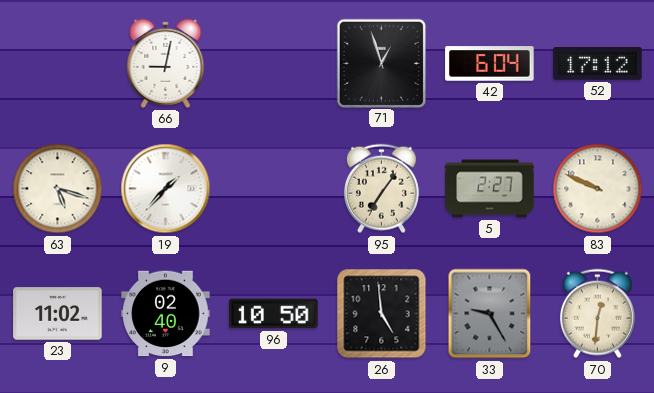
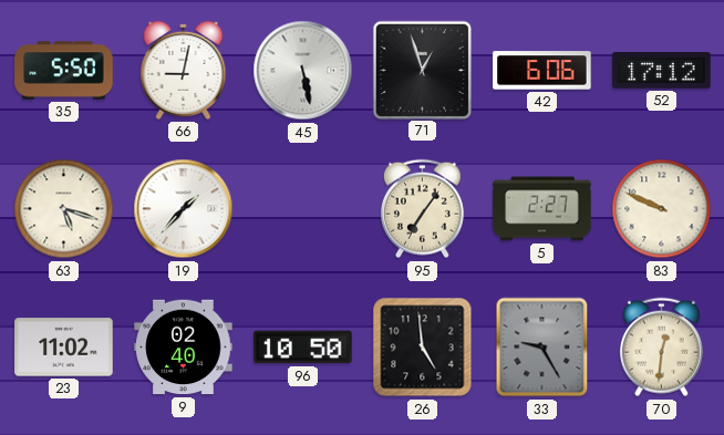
35: none -> 5:50 (64, 71)
45: none -> 5:28 (303, 71)
42: 6:04 -> 6:06 (542, 71)
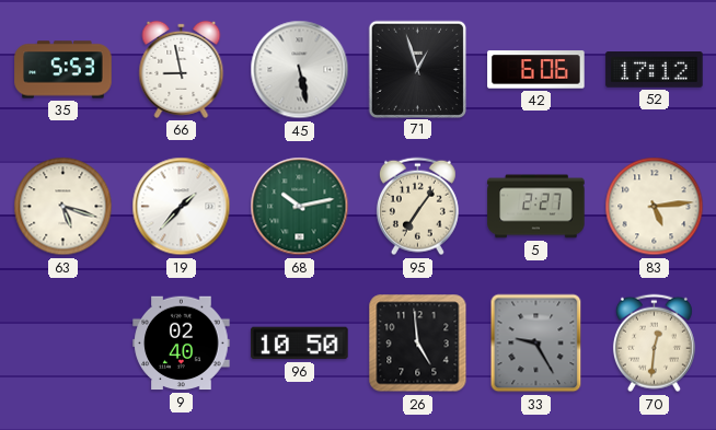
35: 5:50 -> 5:53 (63, 70)
66: 9:02 -> 8:58 (182, 69)
68: none -> 10:13 (300, 207)
83: 9:49 -> 5:14 (655, 207)
23: 11:02 -> none (64, 348)
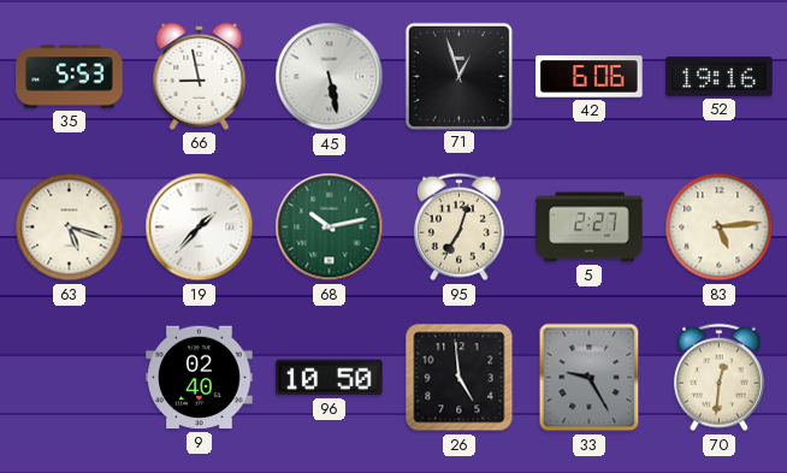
52: 17:12 -> 19:16 (720, 77)
95: 7:06 -> 7:03 (458, 227)
